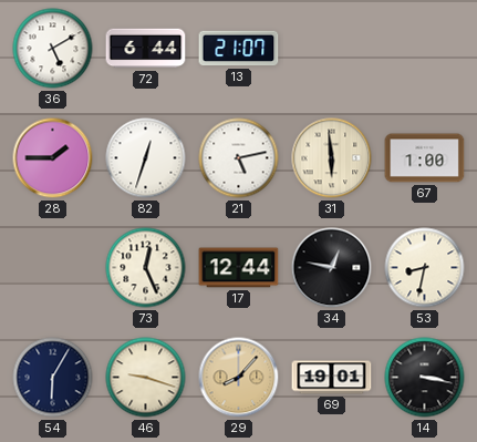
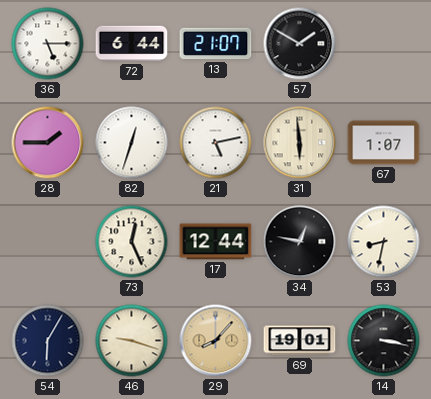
36: 5:10 -> 5:15 (48, 44)
57: none -> 1:50 (300, 44)
67: 1:00 -> 1:07 (384, 143)
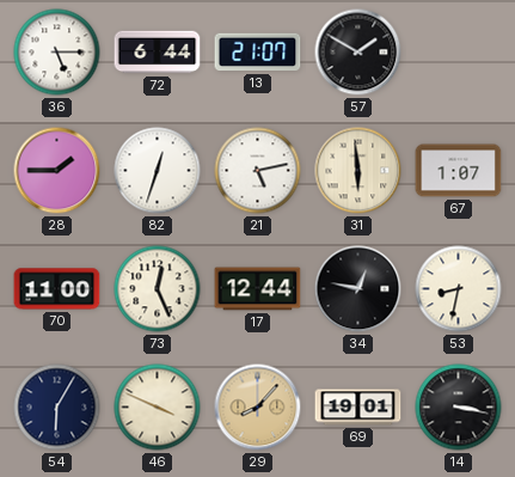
70: none -> 11:00 (57, 289)
46: 9:18 -> 3:49 (158, 408)
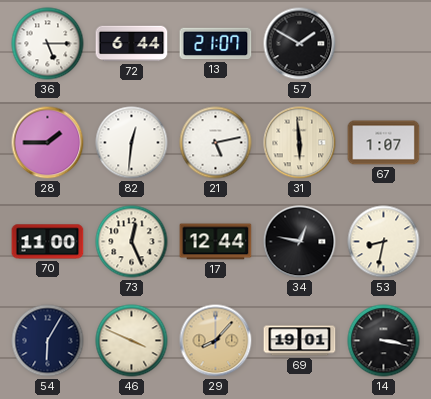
82: 12:33 -> 12:31 (132, 143)
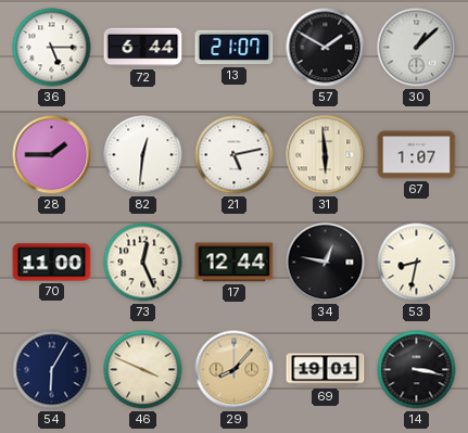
30: none -> 1:08 (417, 48)
